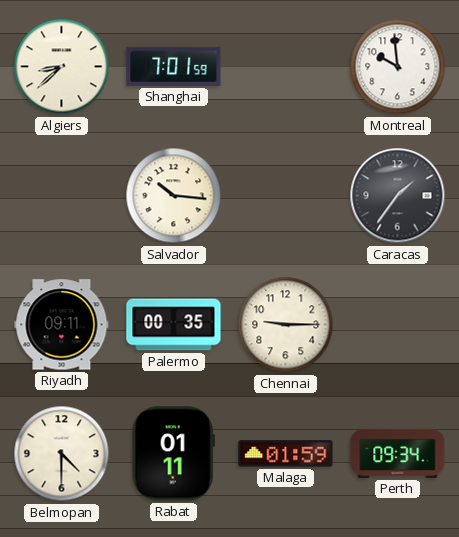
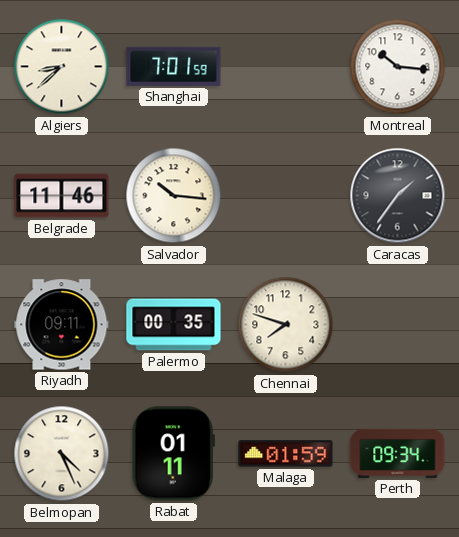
Montreal: 9:59 -> 10:16 (398, 67)
Belgrade: none -> 11:46 (62, 196)
Chennai: 9:15 -> 7:48 (286, 325)
Belmopan: 4:30 -> 4:26 (62, 454)
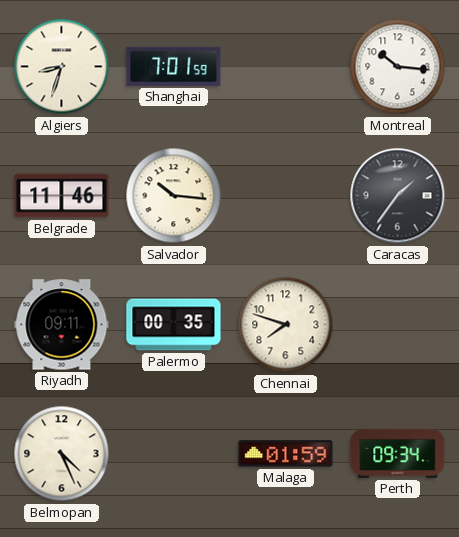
Algiers: 8:38 -> 8:33 (62, 67)
Rabat: 01:11 -> none (173, 454)
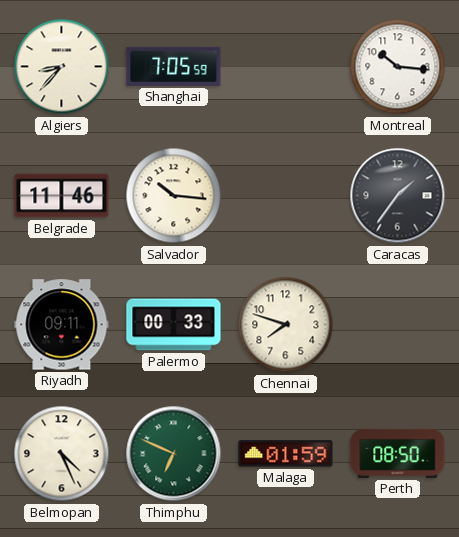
Algiers: 8:33 -> 8:37 (62, 67)
Shanghai: 7:01 -> 7:05 (174, 66)
Palermo: 00:35 -> 00:33 (174, 325)
Thimphu: none -> 6:49 (174, 454)
Perth: 09:34 -> 08:50 (398, 453)
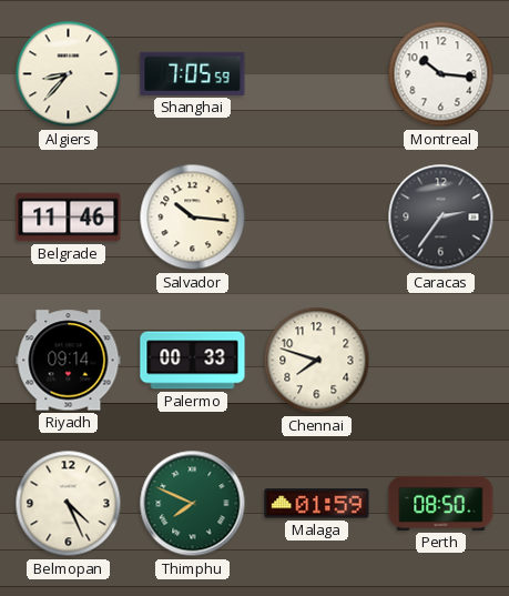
Caracas: 1:36 -> 2:36 (441, 218)
Riyadh: 09:11 -> 09:14 (69, 361)
Thimphu: 6:49 -> 7:49 (193, 504)
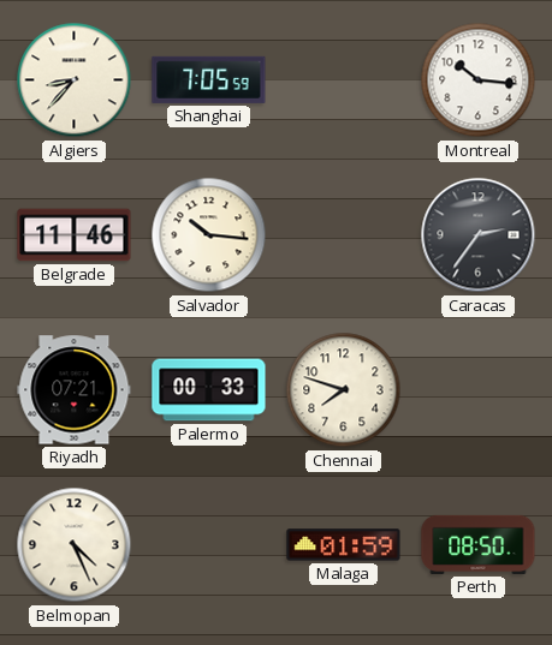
Riyadh: 09:14 -> 07:21 (75, 390)
Thimphu: 7:49 -> none (193, 504)
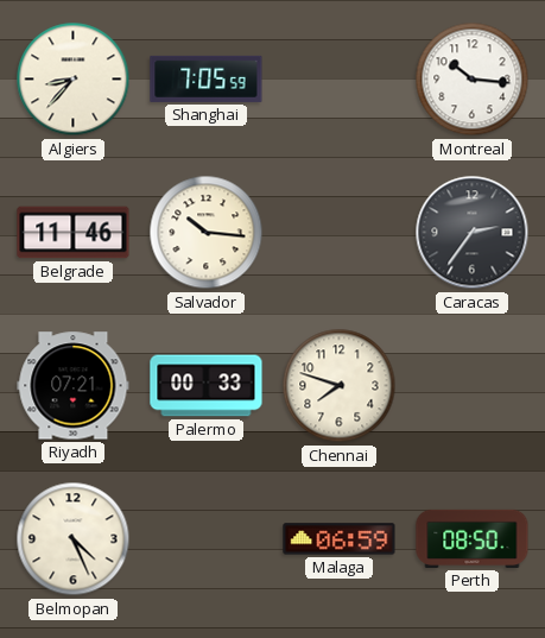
Malaga: 01:59 -> 06:59 (340, 539)
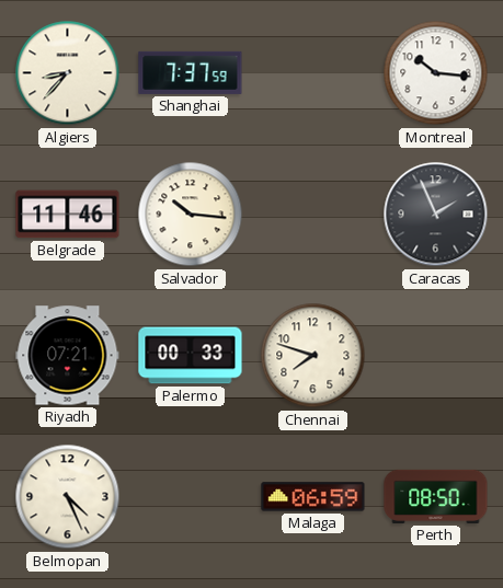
Shanghai: 7:05 -> 7:37 (191, 72)
Caracas: 2:36 -> 1:56 (436, 215)
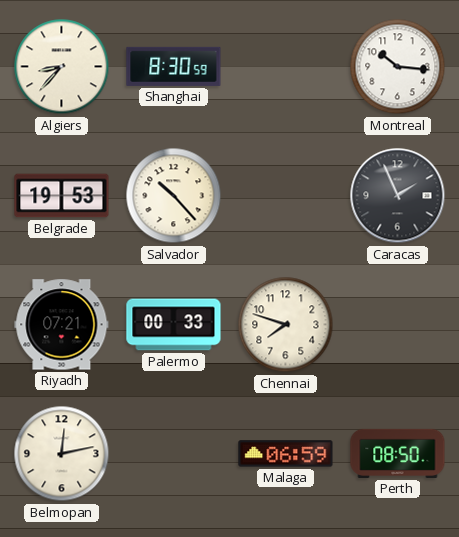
Shanghai: 7:37 -> 8:30 (174, 66)
Belgrade: 11:46 -> 19:53 (62, 196)
Salvador: 10:16 -> 10:23 (174, 196)
Belmopan: 4:26 -> 12:13 (62, 454)
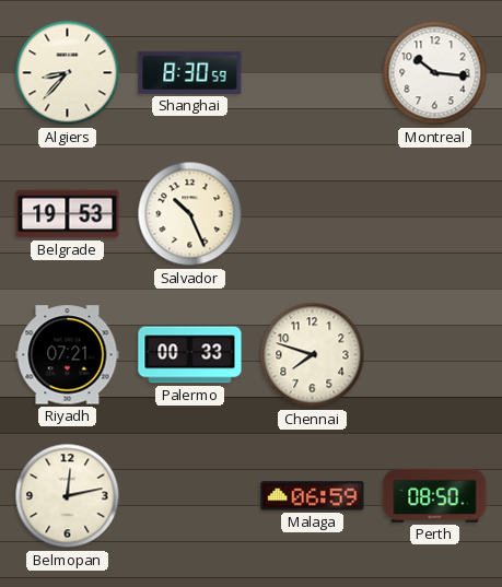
Salvador: 10:23 -> 10:26 (190, 214)
Caracas: 1:56 -> none (398, 196)
